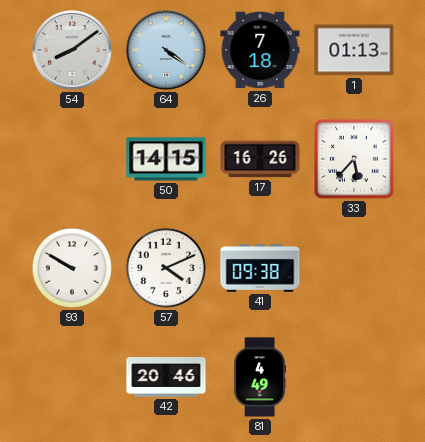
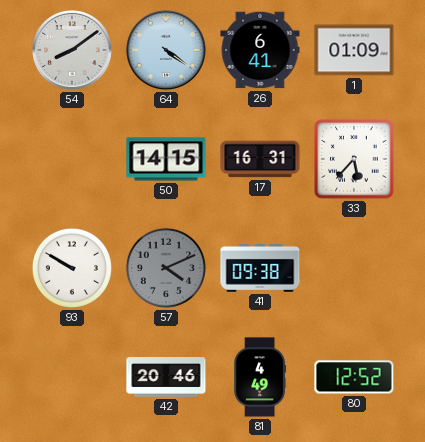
26: 7:18 -> 6:41 (260, 50)
1: 01:13 -> 01:09 (354, 50)
17: 16:26 -> 16:31 (260, 159)
57 dial: white -> grey (166, 268)
80: none -> 12:52 (354, 377)
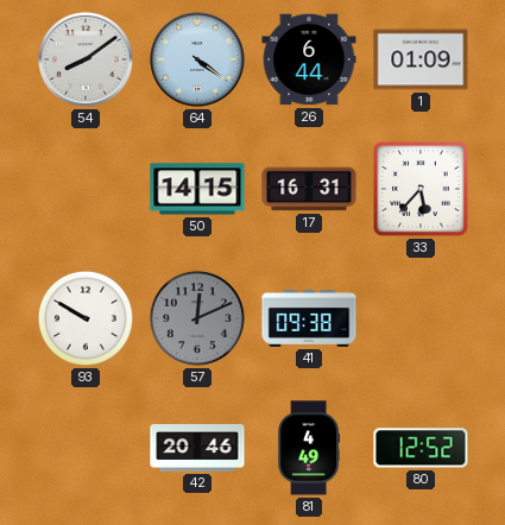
26: 6:41 -> 6:44 (309, 59)
57: 4:11 -> 12:11 (197, 318)
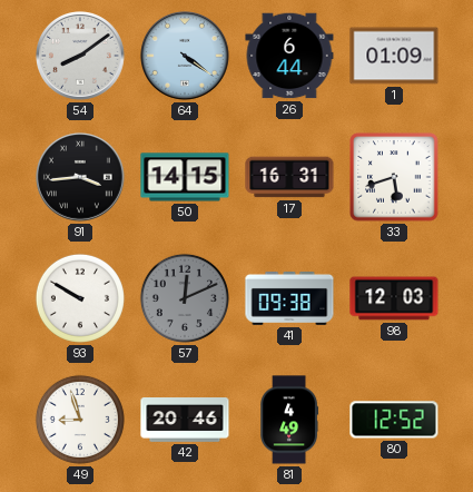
91: none -> 3:44 (81, 178)
33: 5:37 -> 5:42 (394, 177)
98: none -> 12:03 (394, 298)
49: none -> 8:57 (80, 420)
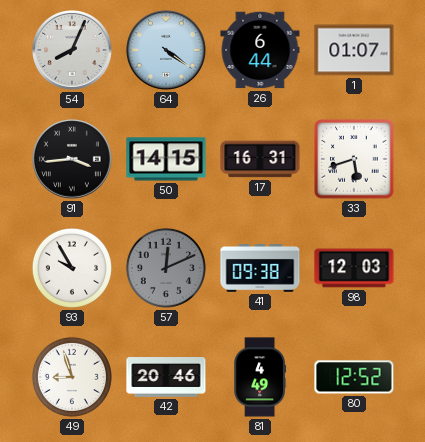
54: 8:09 -> 8:04 (73, 51)
1: 01:09 -> 01:07 (354, 50)
93: 9:50 -> 9:55 (72, 268)
